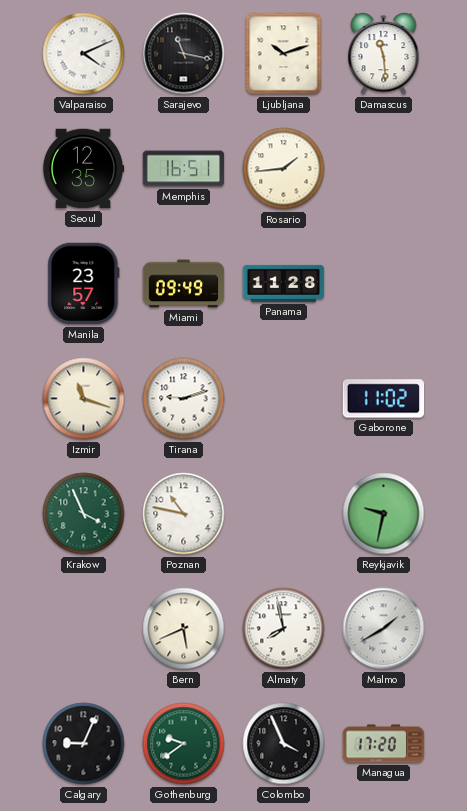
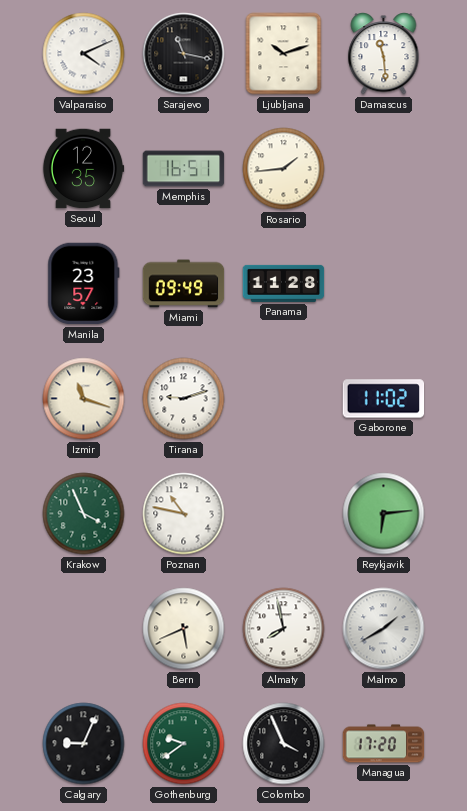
Reykjavik: 9:32 -> 6:14 (384, 514)
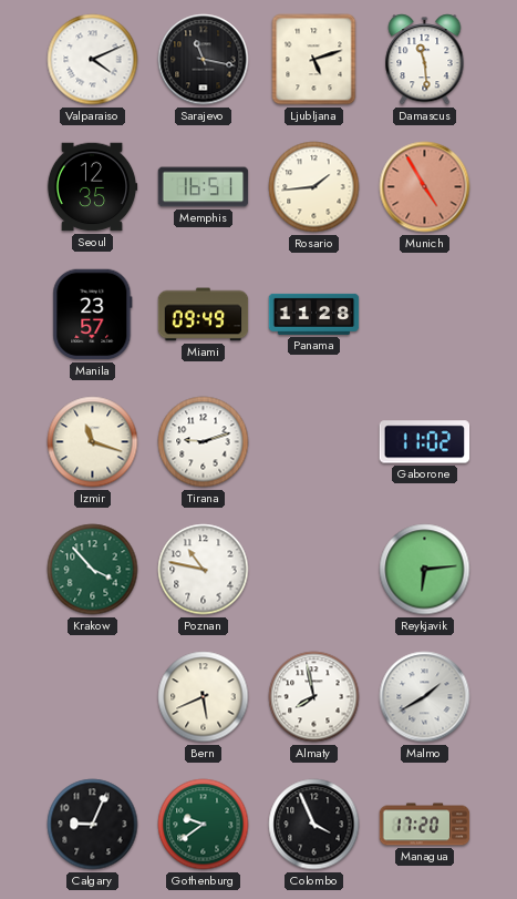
Ljubljana: 10:12 -> 5:12 (314, 60)
Munich: none -> 4:55 (425, 187)
Krakow: 3:56 -> 3:53 (93, 570)
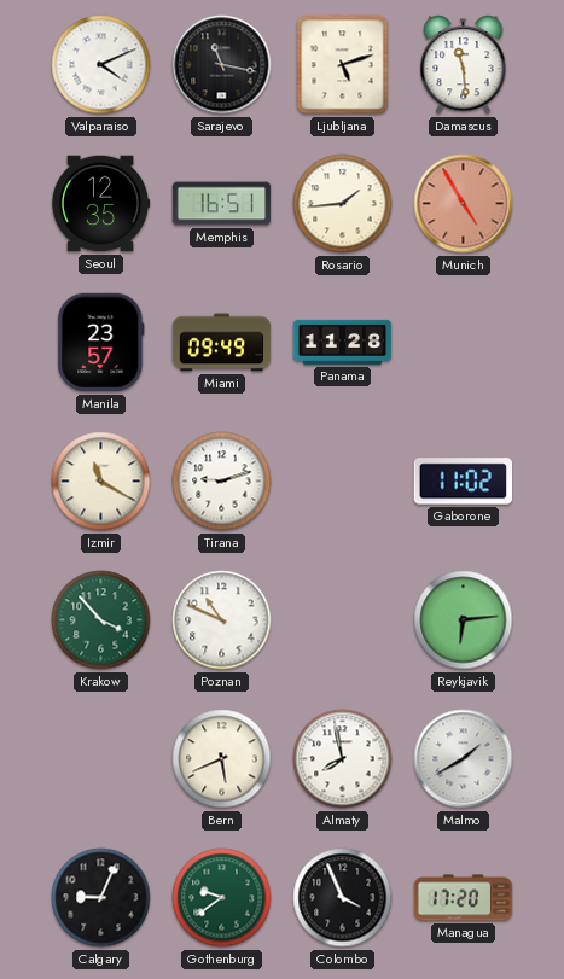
Izmir: 11:18 -> 11:20 (101, 482)
Poznan: 10:47 -> 10:49 (222, 620)
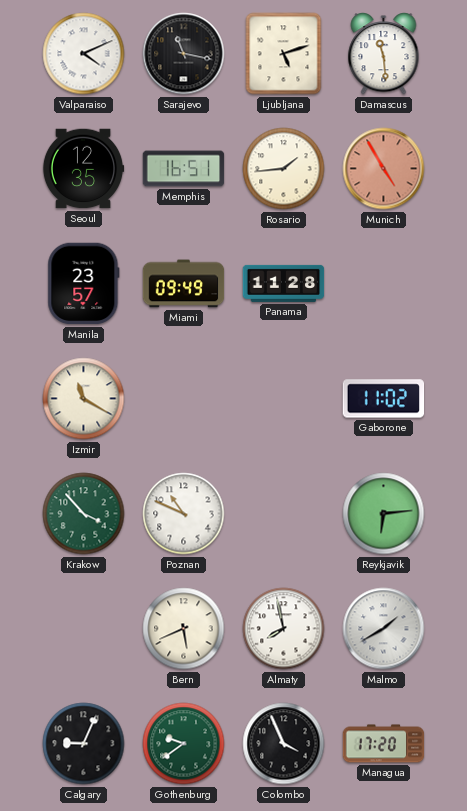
Tirana: 9:12 -> none (222, 482)
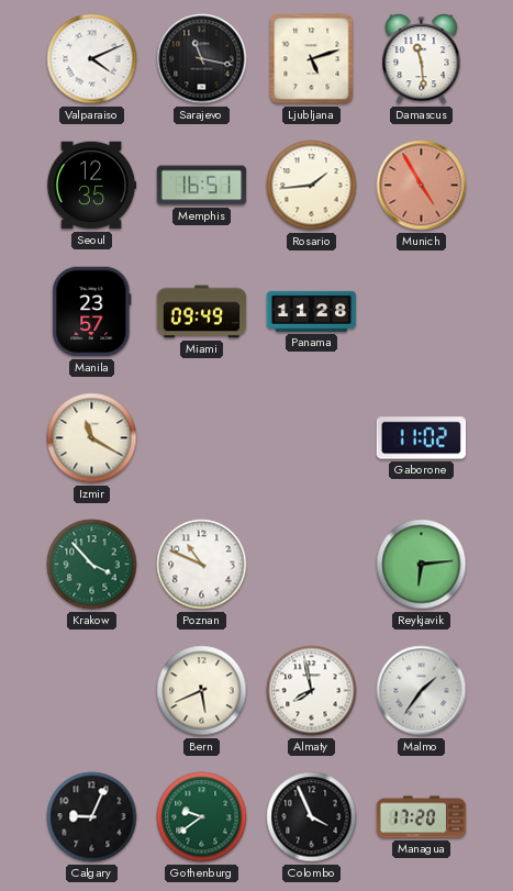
Malmo: 1:40 -> 1:36 (422, 691)
